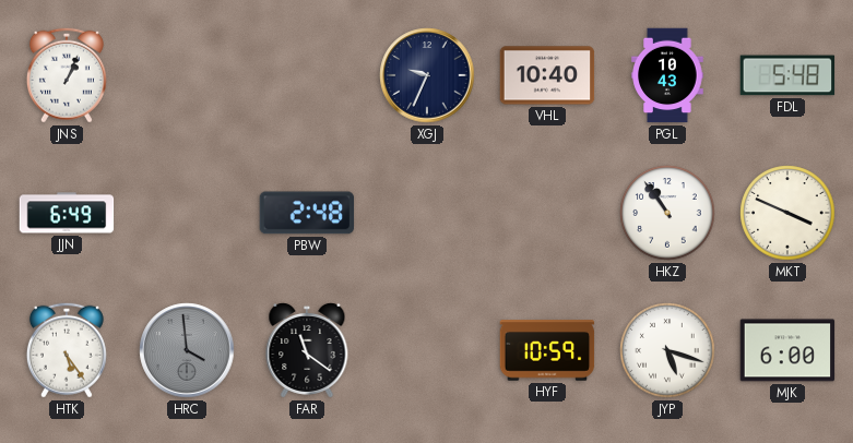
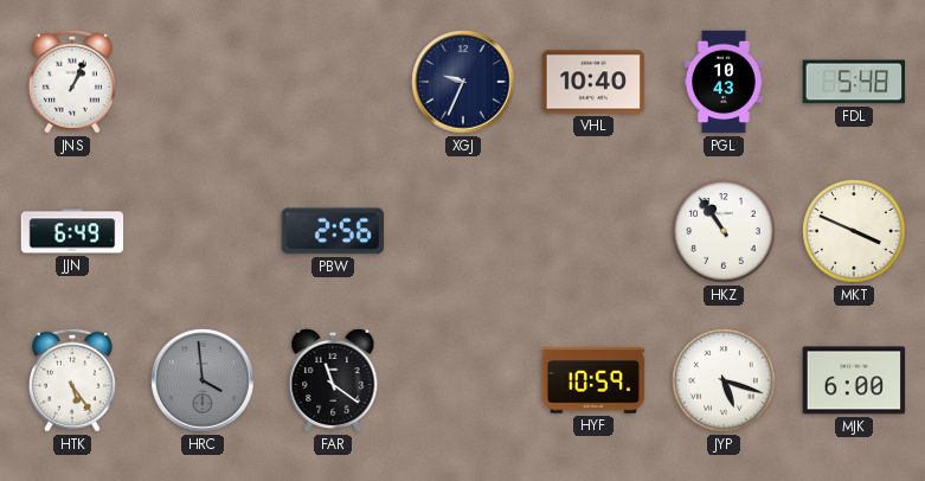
PBW: 2:48 -> 2:56 (333, 231)
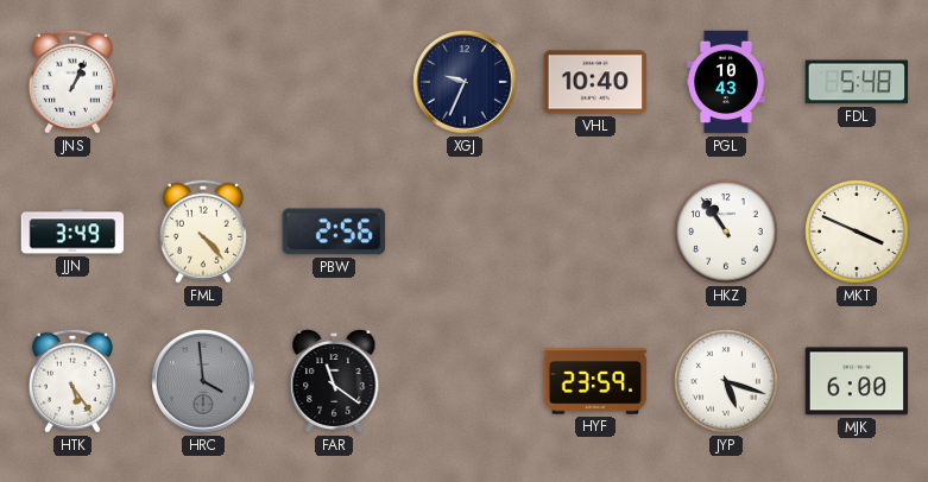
JJN: 6:49 -> 3:49 (72, 232)
FML: none -> 4:23 (203, 232)
HYF: 10:59 -> 23:59 (595, 381)
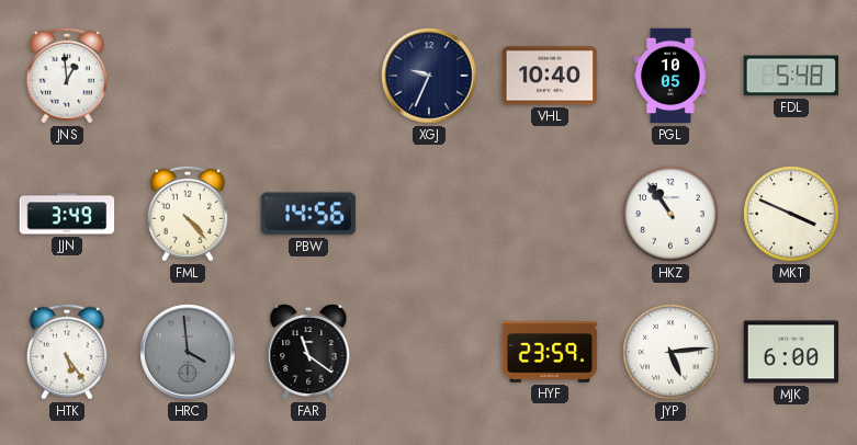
JNS: 1:04 -> 12:59 (67, 76)
PGL: 10:43 -> 10:05 (670, 76)
PBW: 2:56 -> 14:56 (308, 214)
JYP: 5:18 -> 5:14 (670, 352)
